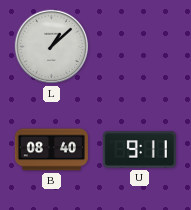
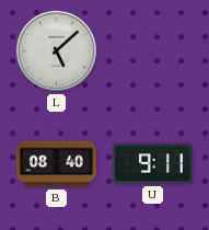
L: 1:08 -> 5:08 (57, 51)
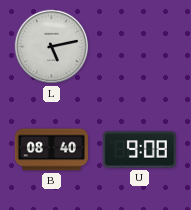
L: 5:08 -> 5:13 (52, 47)
U: 9:11 -> 9:08 (139, 150)
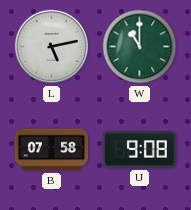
W: none -> 11:00 (140, 47)
B: 08:40 -> 07:58 (51, 150)
